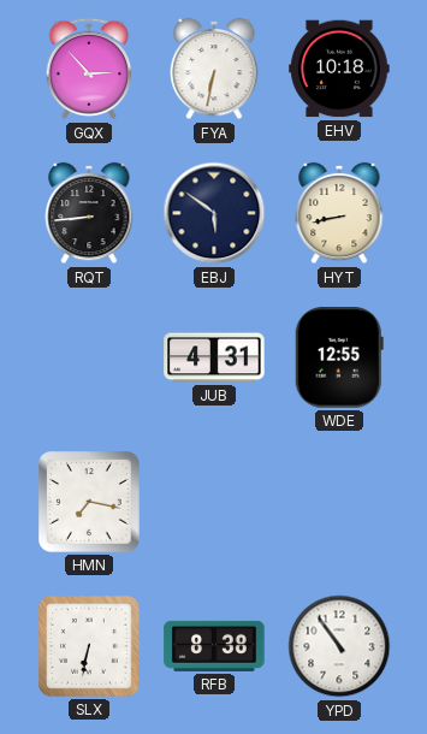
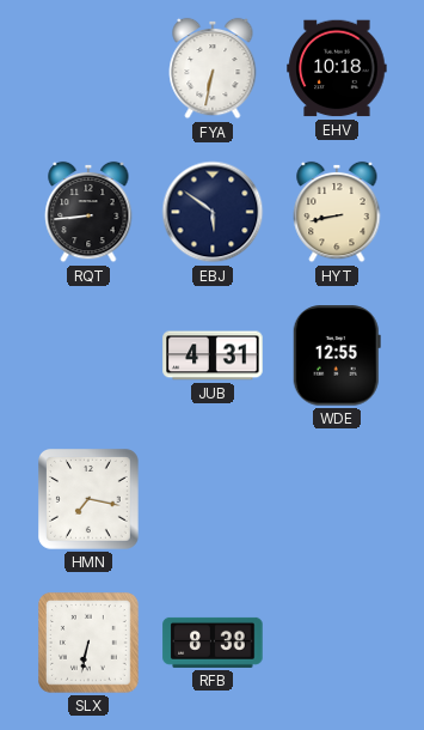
GQX: 2:53 -> none (89, 69)
YPD: 10:54 -> none (339, 646)
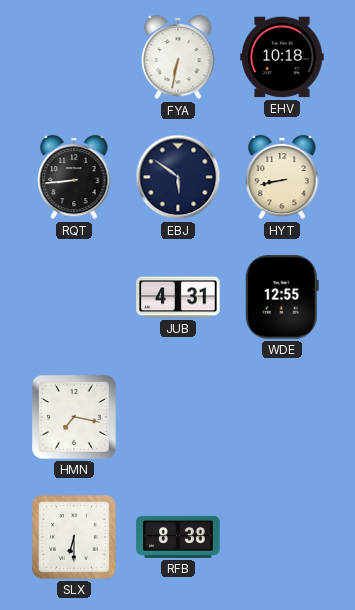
SLX: 6:32 -> 6:30 (75, 538)
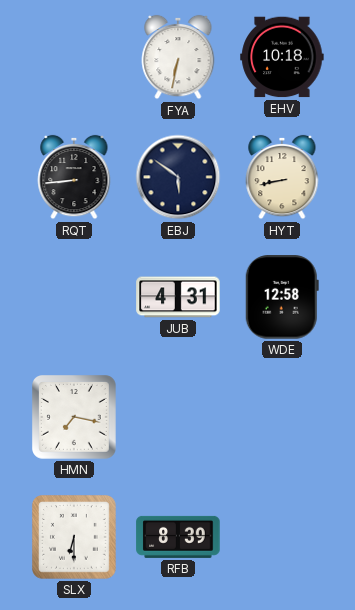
WDE: 12:55 -> 12:58 (282, 297)
RFB: 8:38 -> 8:39 (178, 537)
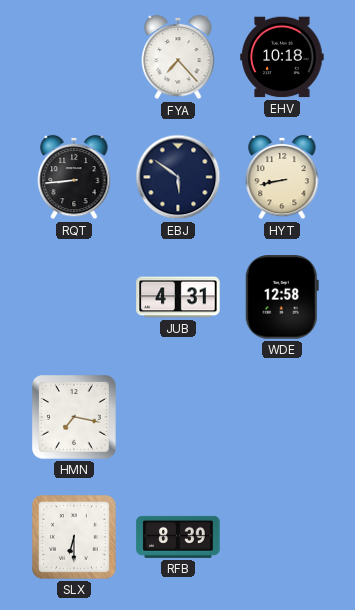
FYA: 6:32 -> 7:23 (178, 57)
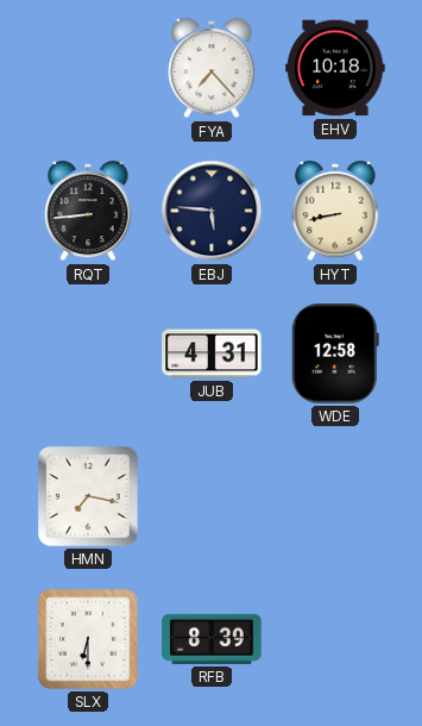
EBJ: 5:51 -> 5:46 (212, 211)
